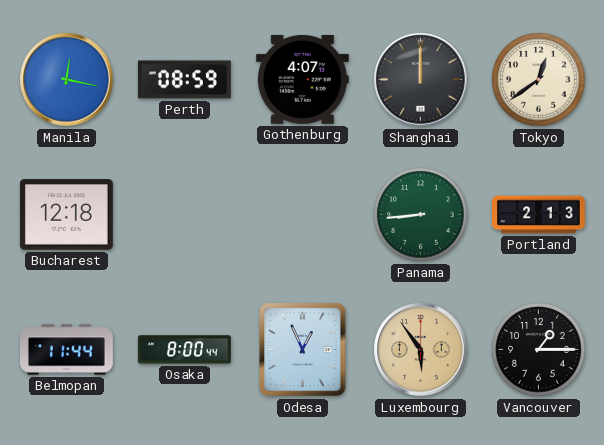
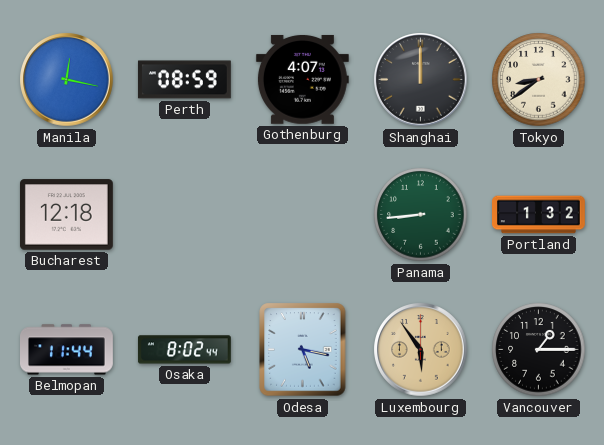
Tokyo: 12:39 -> 8:39 (539, 80)
Portland: 2:13 -> 1:32 (539, 215)
Osaka: 8:00 -> 8:02 (184, 350)
Odesa: 12:56 -> 5:17 (303, 350)
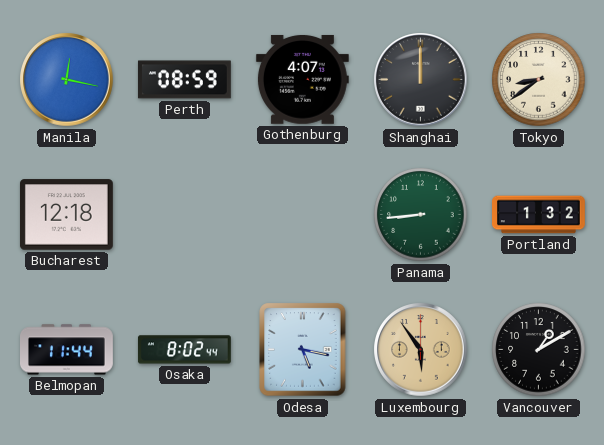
Vancouver: 1:15 -> 1:10 (539, 350)
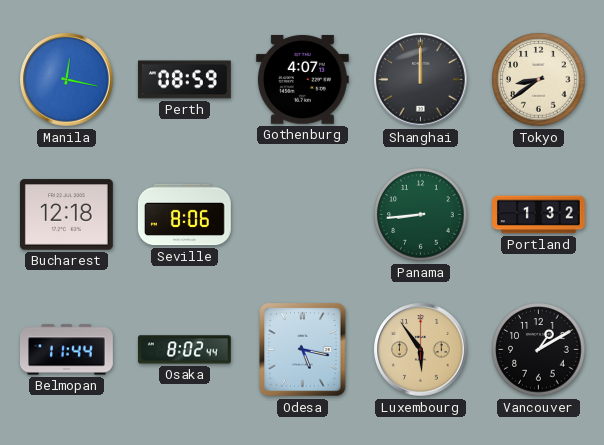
Seville: none -> 8:06 (184, 215)
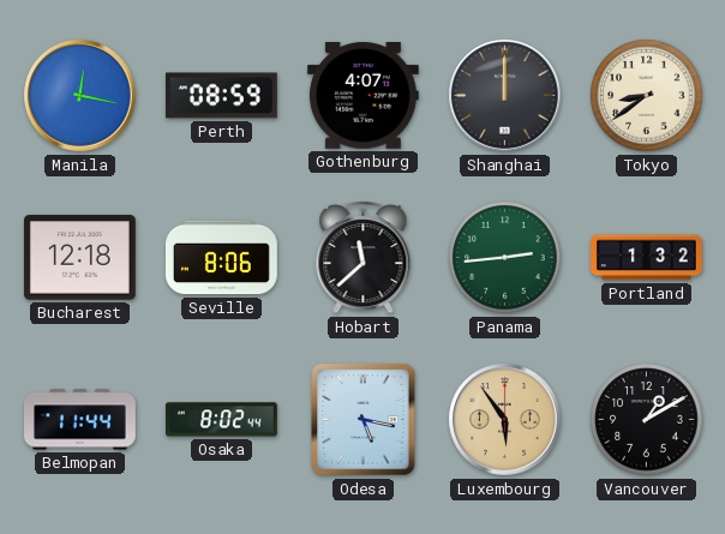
Hobart: none -> 11:38 (364, 257)
Panama: 8:44 -> 2:44 (505, 258)
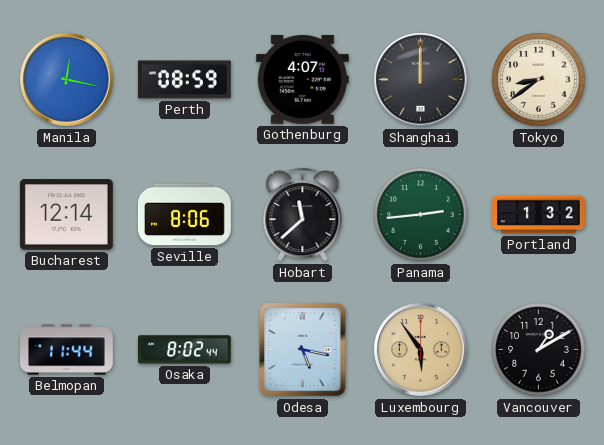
Bucharest: 12:18 -> 12:14 (66, 215)
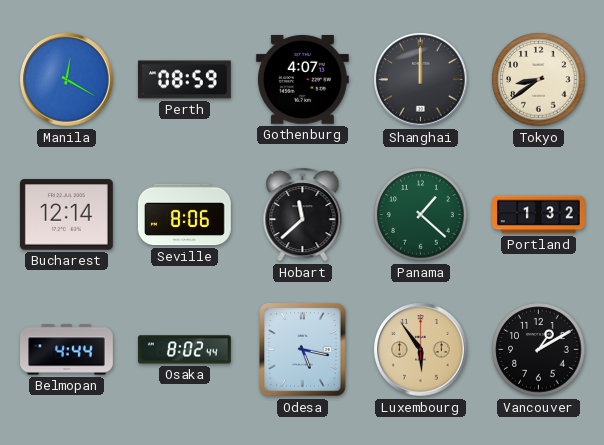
Manila: 12:17 -> 12:20 (67, 80)
Panama: 2:44 -> 1:22 (421, 215)
Belmopan: 11:44 -> 4:44 (67, 350)
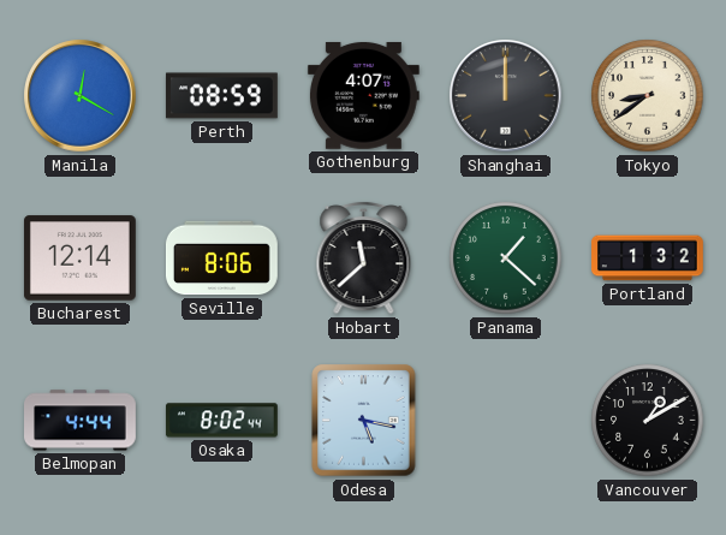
Luxembourg: 5:54 -> none (421, 350)
